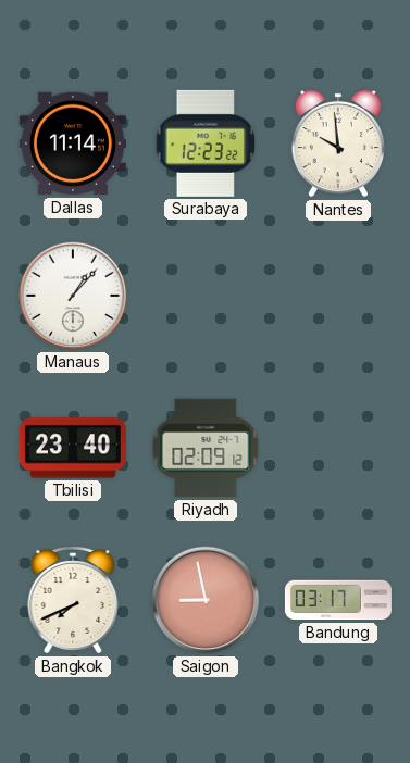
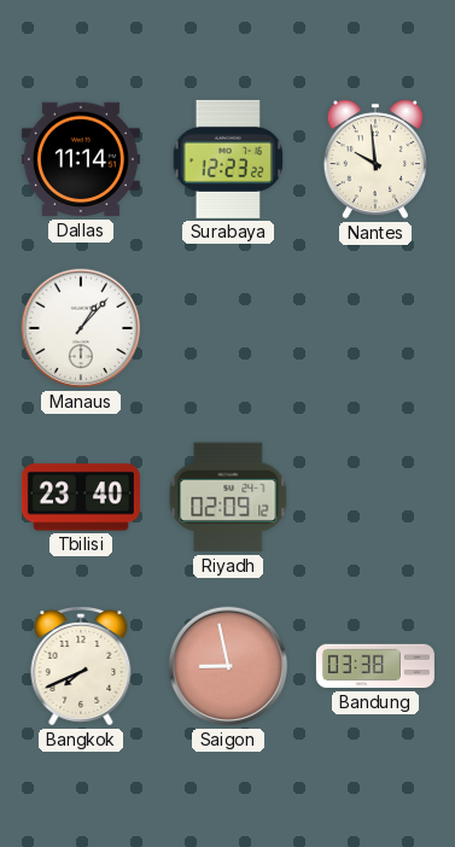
Bandung: 03:17 -> 03:38 (375, 666)
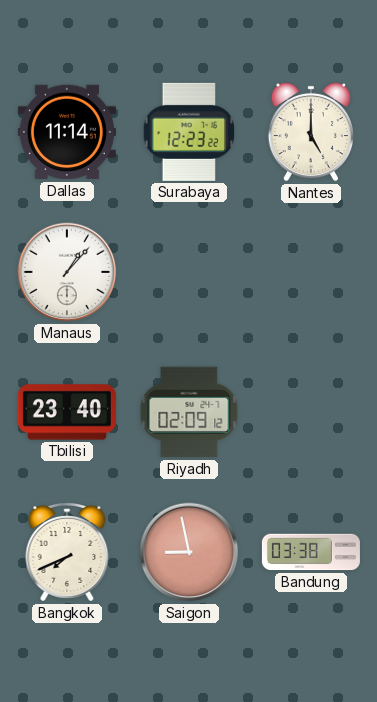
Nantes: 9:59 -> 5:00 (310, 132)
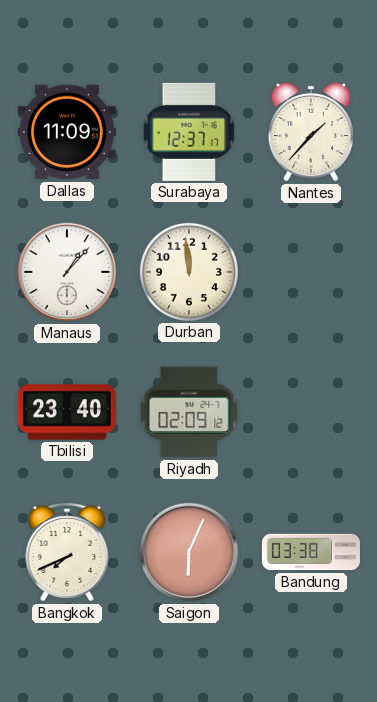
Dallas: 11:14 -> 11:09 (67, 132)
Surabaya: 12:23 -> 12:37 (188, 132)
Nantes: 5:00 -> 1:37 (310, 132)
Durban: none -> 11:59 (189, 272)
Saigon: 8:58 -> 6:04 (189, 552)
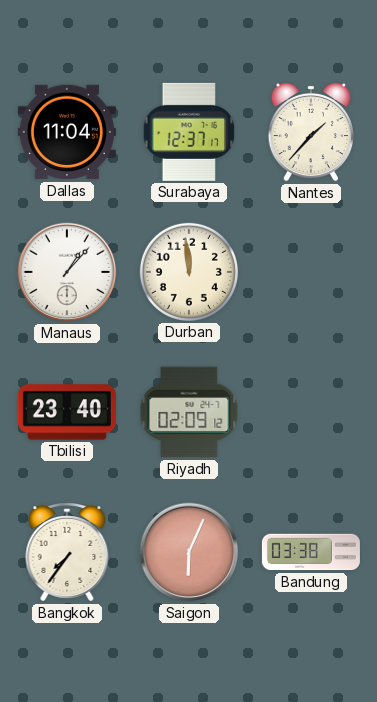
Dallas: 11:09 -> 11:04 (67, 132)
Bangkok: 7:41 -> 7:36 (67, 553)
